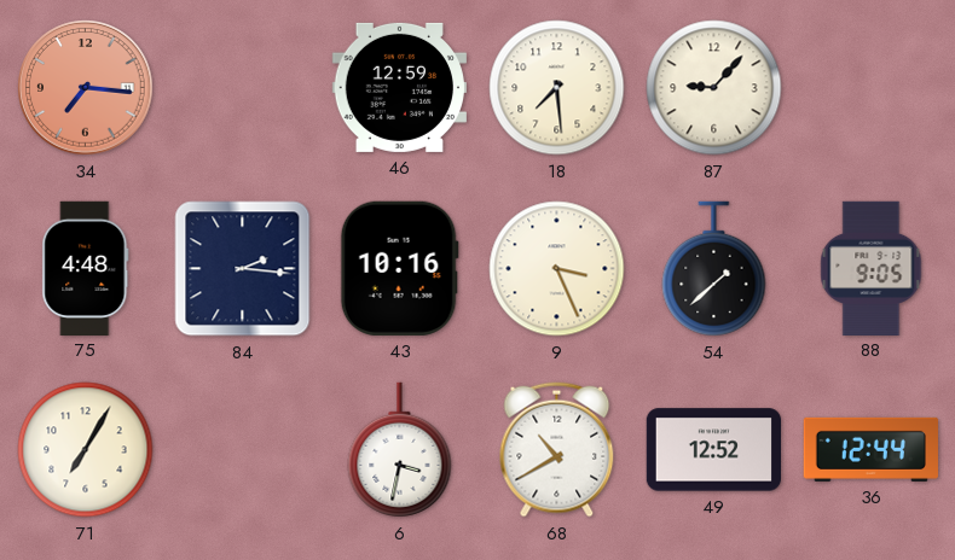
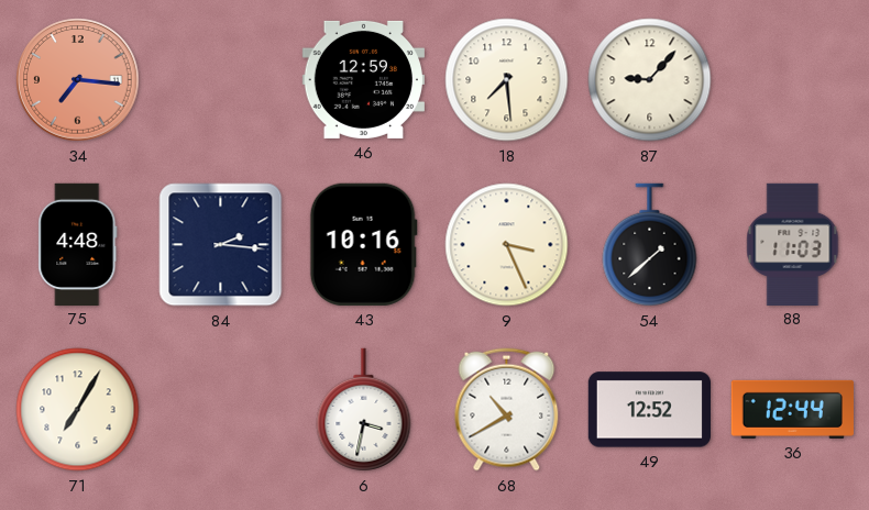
88: 9:05 -> 11:03 (793, 244)
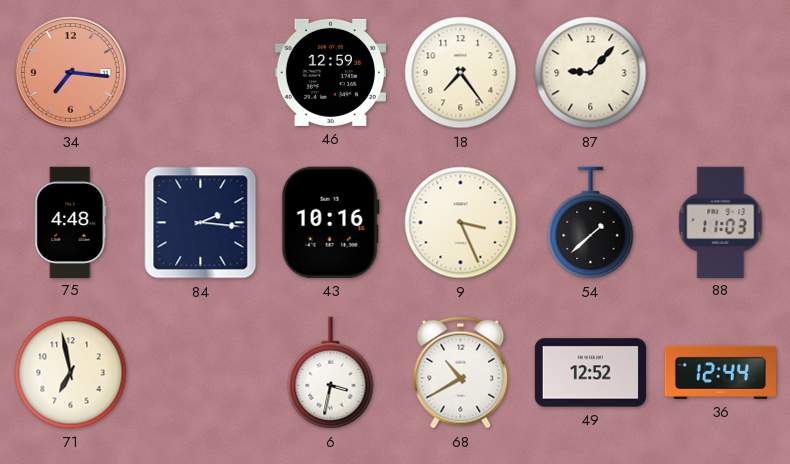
18: 7:29 -> 7:24 (461, 73)
71: 7:05 -> 6:58 (71, 373)
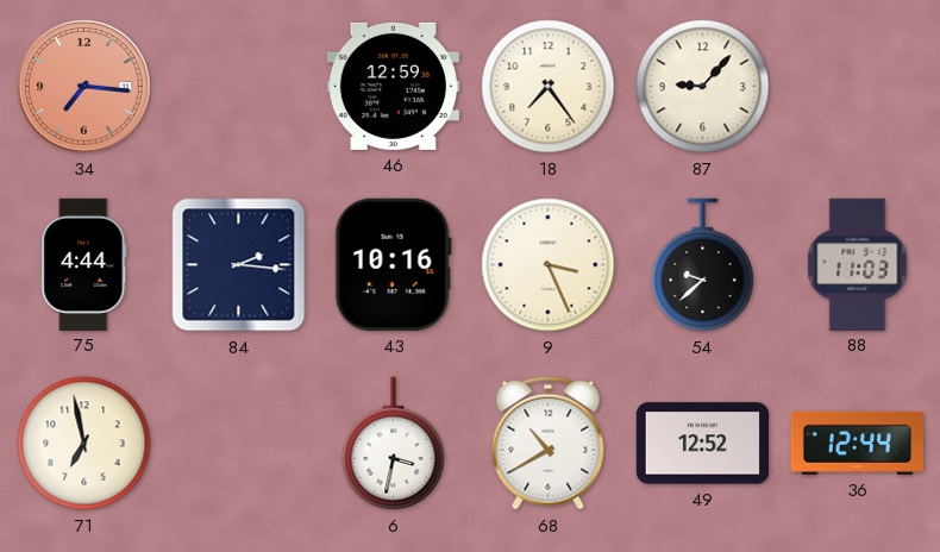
75: 4:48 -> 4:44 (84, 264)
54: 1:38 -> 9:38 (703, 265)
